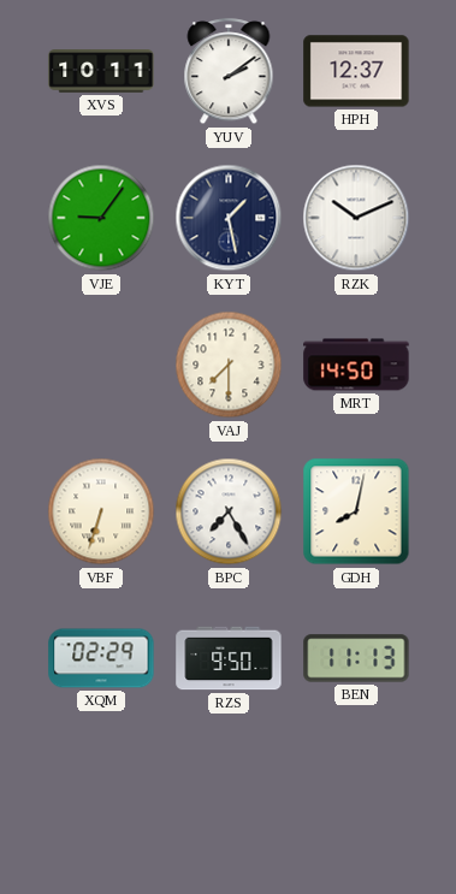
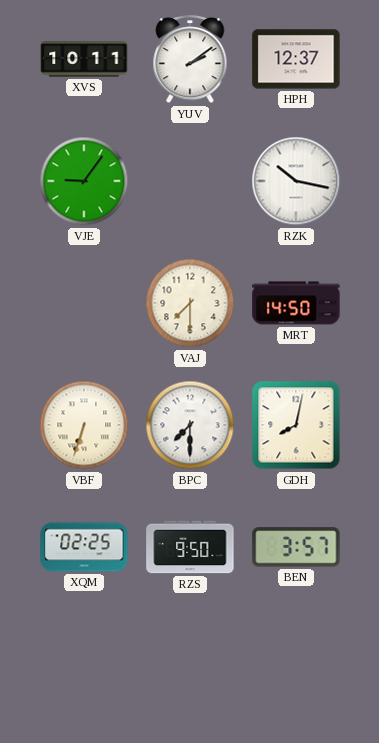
KYT: 1:28 -> none (229, 218)
RZK: 10:11 -> 10:17 (296, 181)
BPC: 7:25 -> 7:30 (190, 425)
XQM: 02:29 -> 02:25 (84, 547)
BEN: 11:13 -> 3:57 (296, 547)
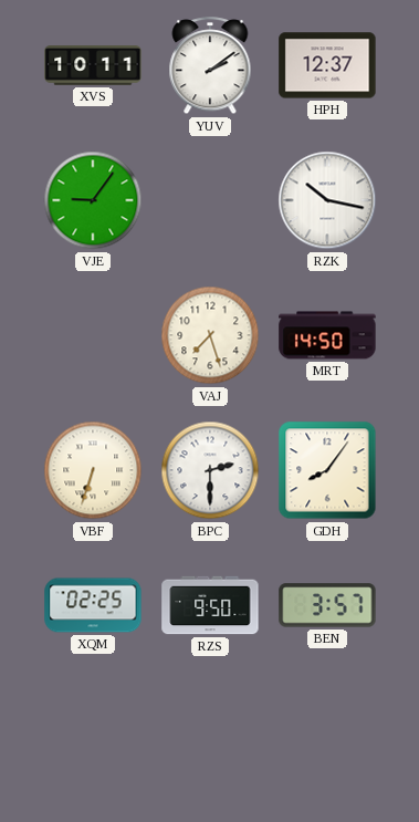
VAJ: 7:30 -> 7:27 (210, 335)
BPC: 7:30 -> 2:30 (210, 470)
GDH: 8:02 -> 8:06 (327, 470)
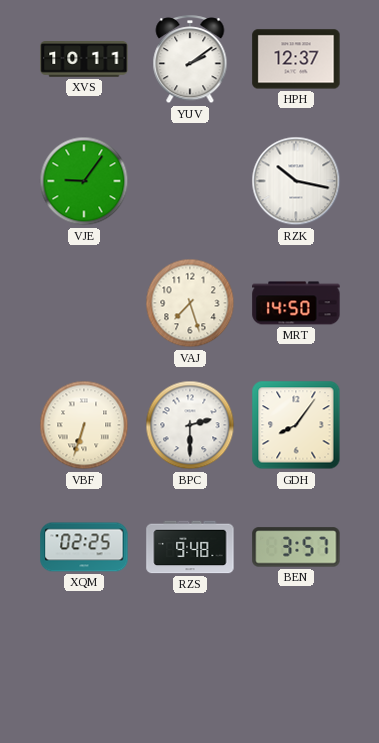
RZS: 9:50 -> 9:48 (190, 547)
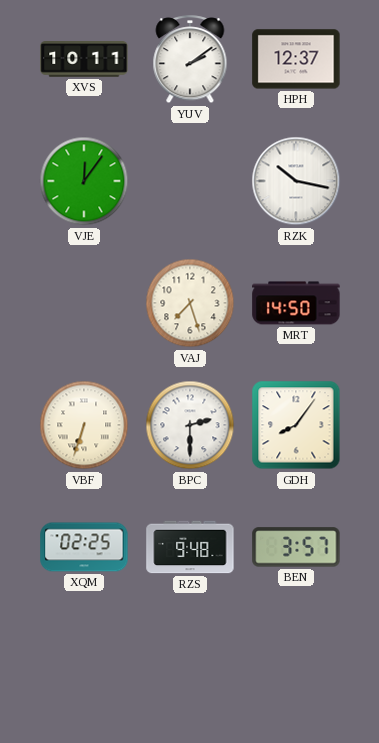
VJE: 9:06 -> 12:06 (84, 181)
